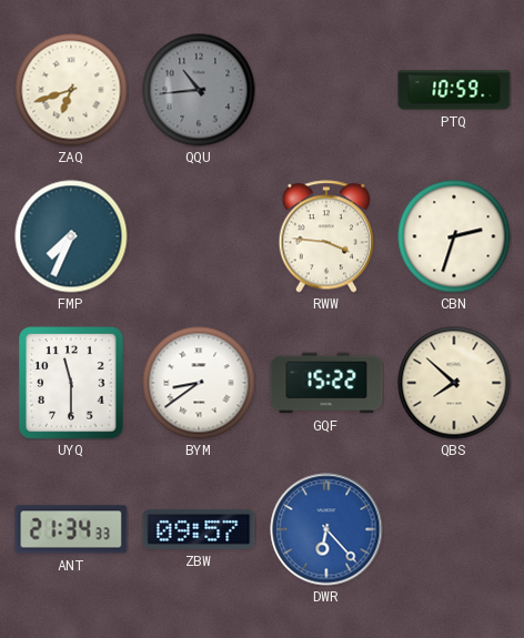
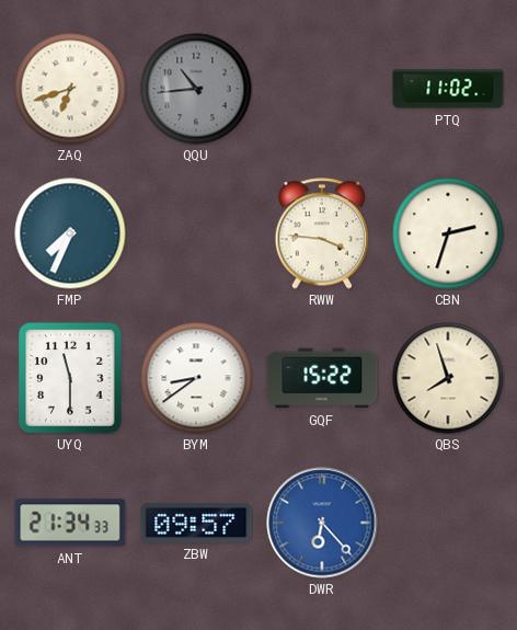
PTQ: 10:59 -> 11:02 (448, 89)
QBS: 7:52 -> 7:57 (448, 378)
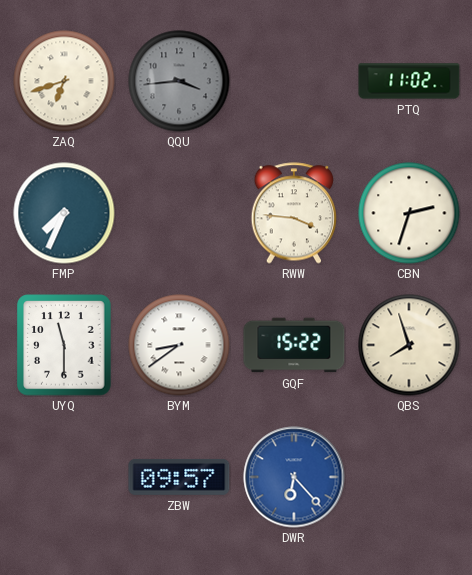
QQU: 10:44 -> 3:44 (179, 81)
ANT: 21:34 -> none (70, 523)
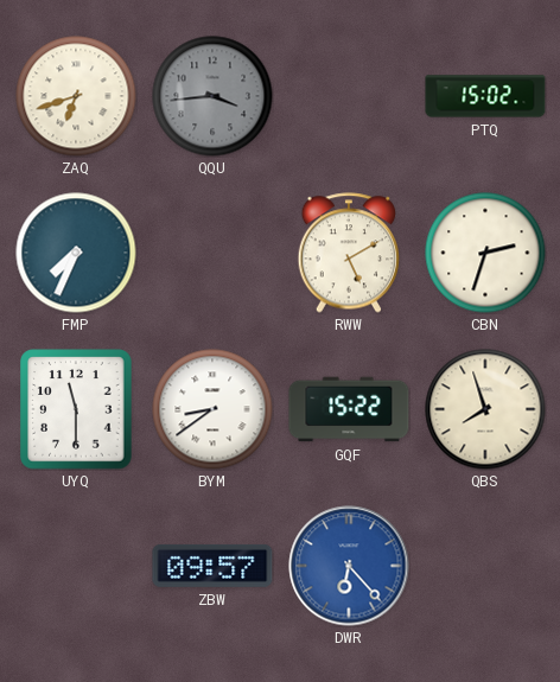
PTQ: 11:02 -> 15:02 (485, 96)
RWW: 3:46 -> 5:10 (349, 253)
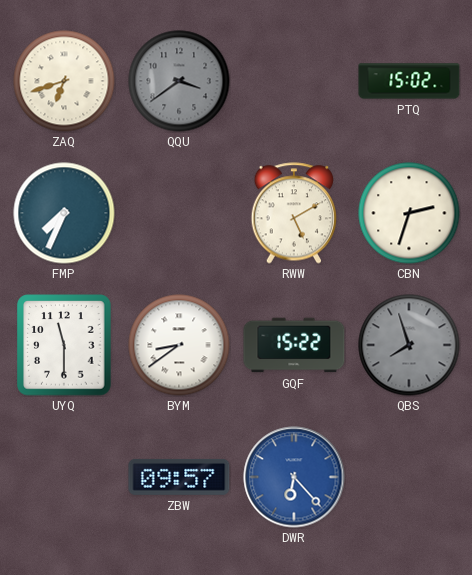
QQU: 3:44 -> 3:39 (179, 81)
QBS dial: cream -> grey (409, 345)
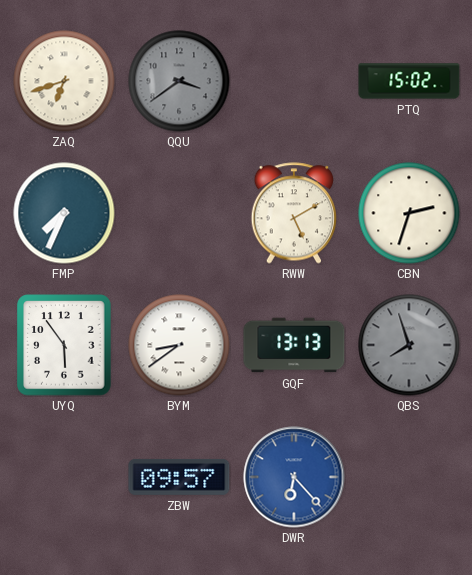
UYQ: 11:30 -> 5:54 (64, 345)
GQF: 15:22 -> 13:13 (294, 345)
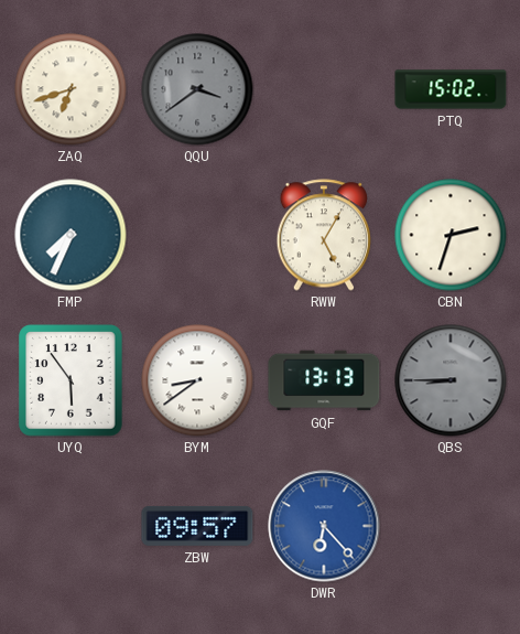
RWW: 5:10 -> 5:05 (324, 235)
QBS: 7:57 -> 8:45 (451, 380)
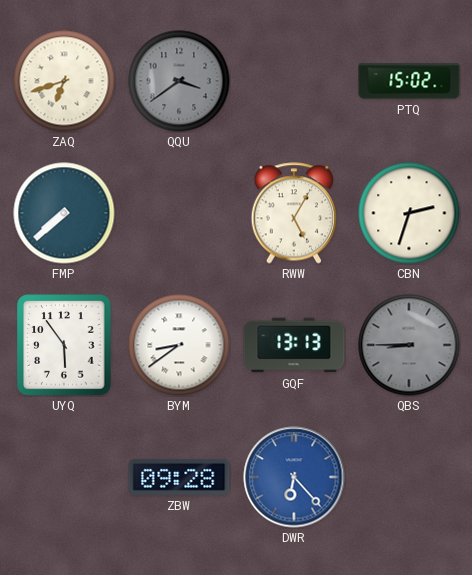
FMP: 7:34 -> 7:38 (64, 213)
ZBW: 09:57 -> 09:28 (179, 477)
